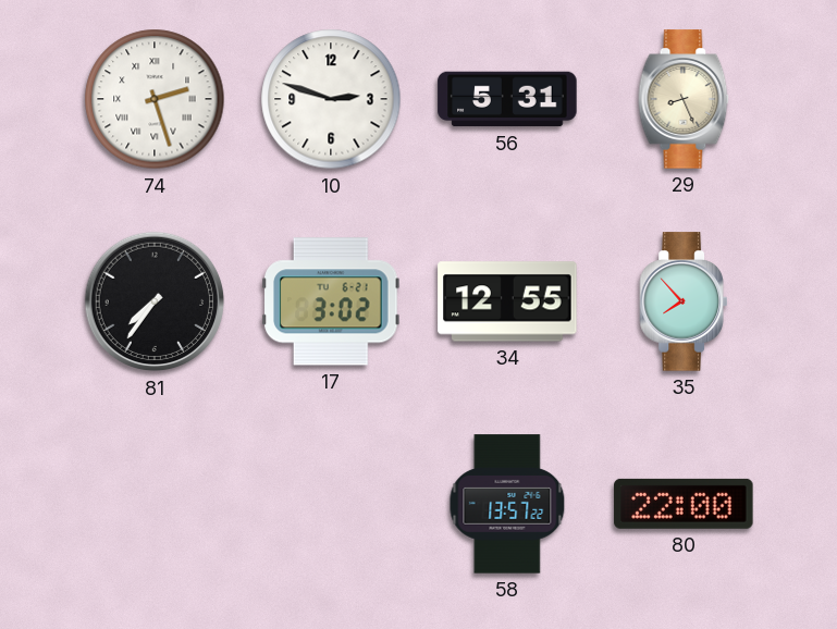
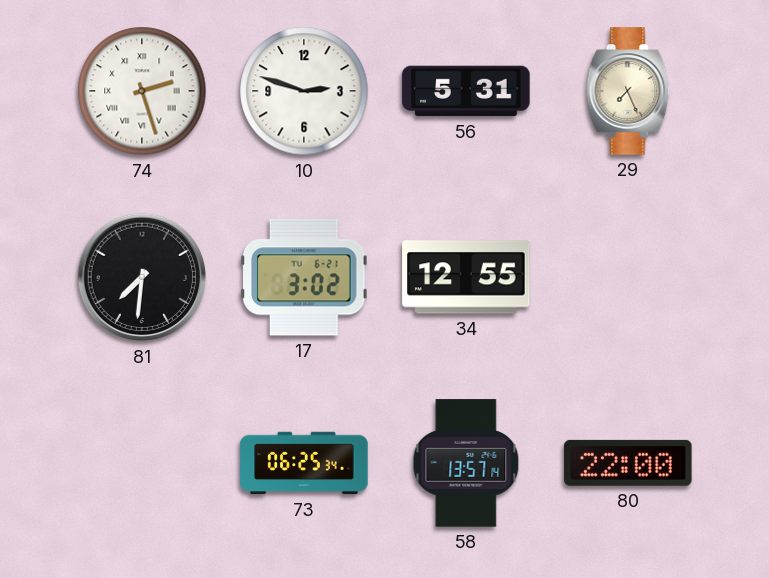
29: 8:26 -> 7:26 (628, 91)
81: 7:36 -> 7:31 (142, 277)
35: 7:53 -> none (682, 301)
73: none -> 06:25 (304, 463)
58: 13:57:22 -> 13:57:14 (466, 463)
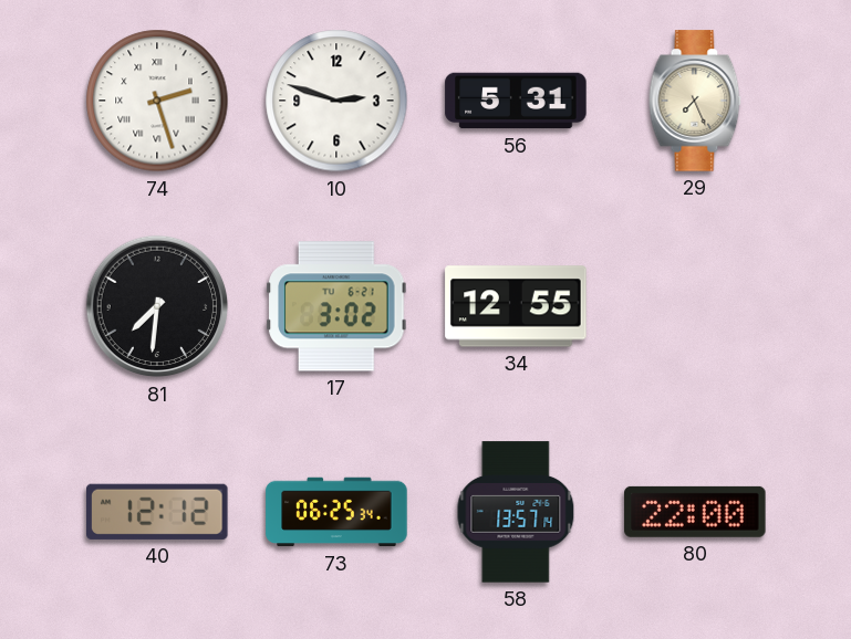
40: none -> 12:12 (157, 512)
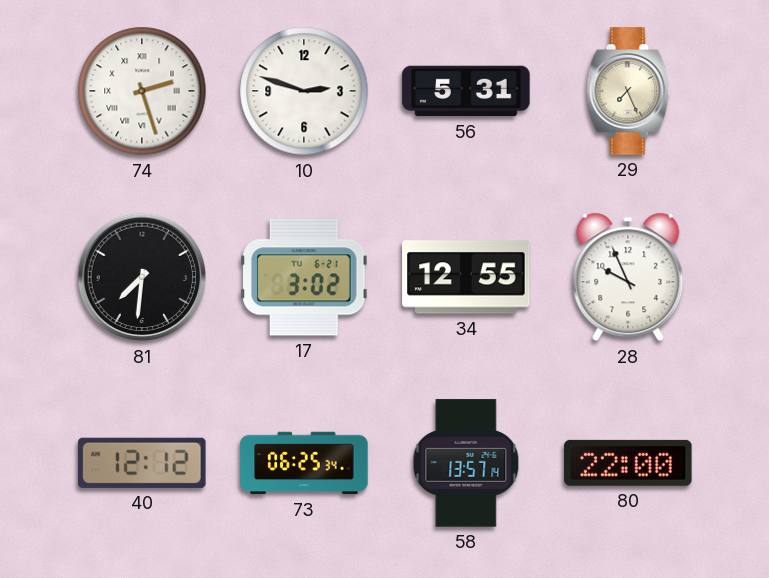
28: none -> 9:56 (628, 277)
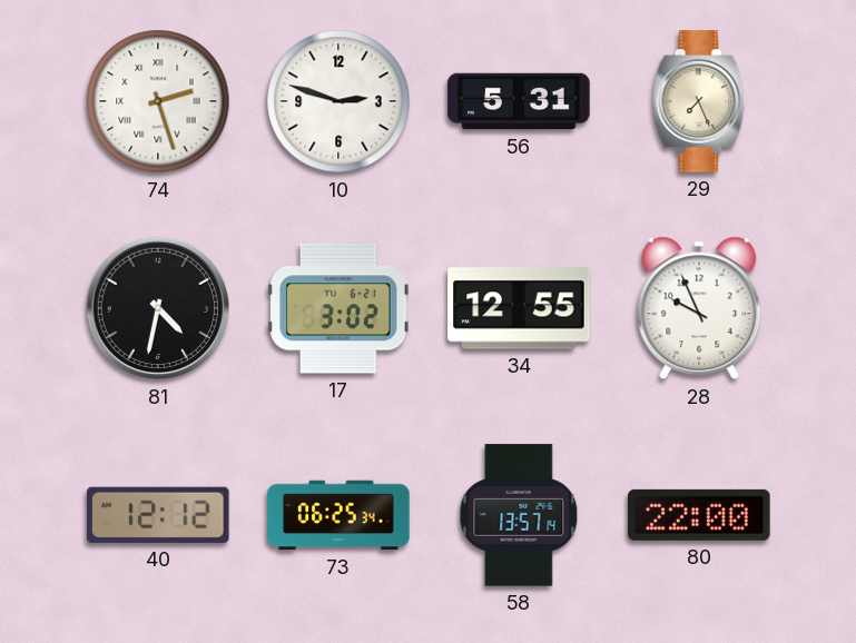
81: 7:31 -> 4:32 (158, 308)
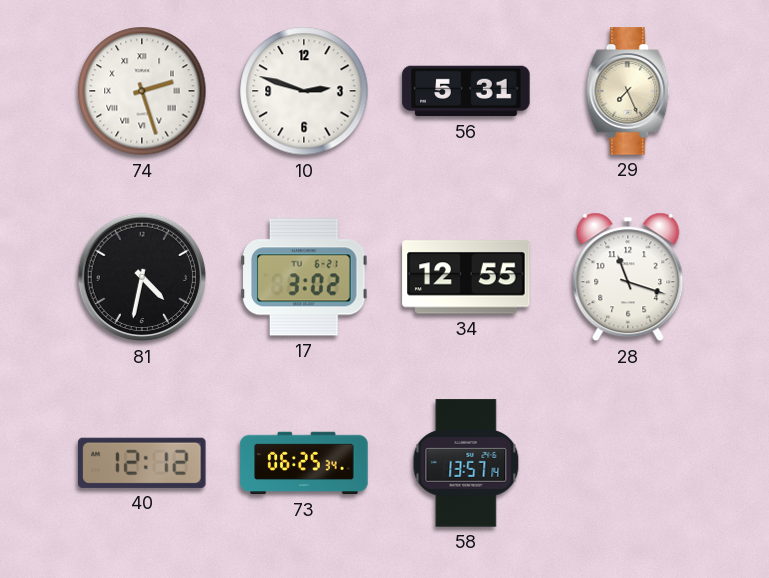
28: 9:56 -> 11:18 (628, 277)
80: 22:00 -> none (699, 515)
